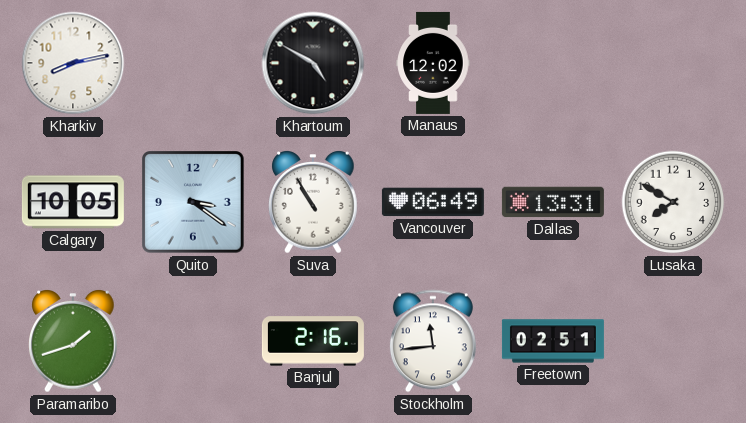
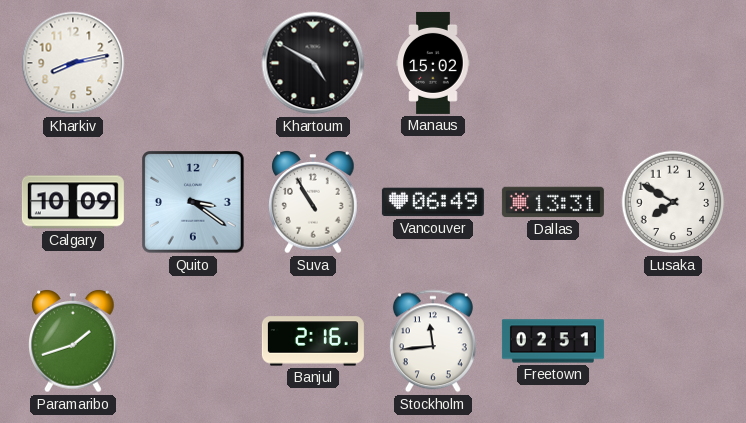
Manaus: 12:02 -> 15:02 (433, 63)
Calgary: 10:05 -> 10:09 (73, 202)
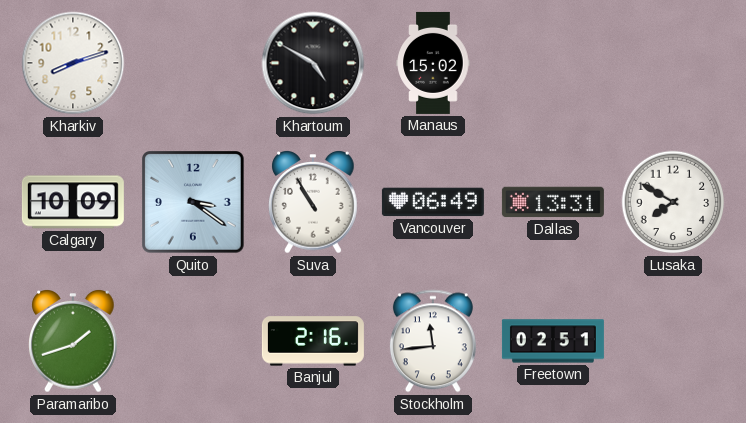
Kharkiv: 8:13 -> 8:12 (73, 63)
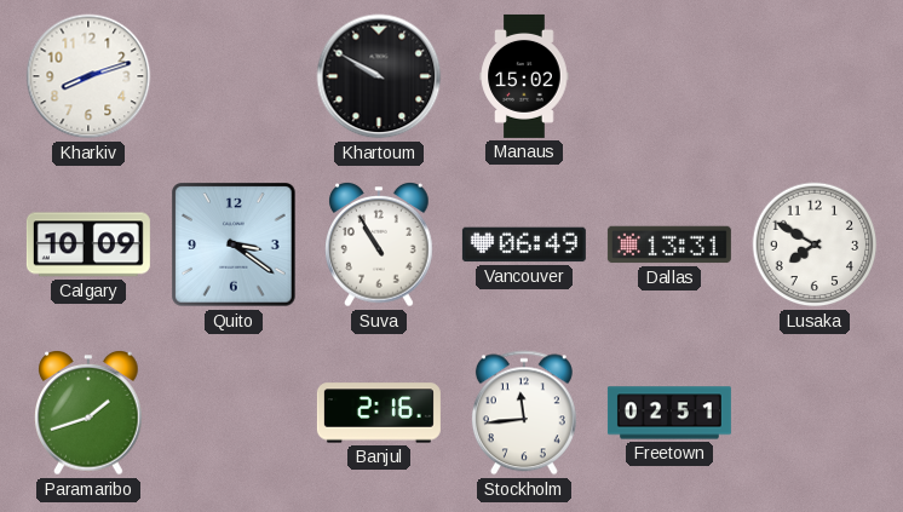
Khartoum: 4:50 -> 9:50 (379, 76)
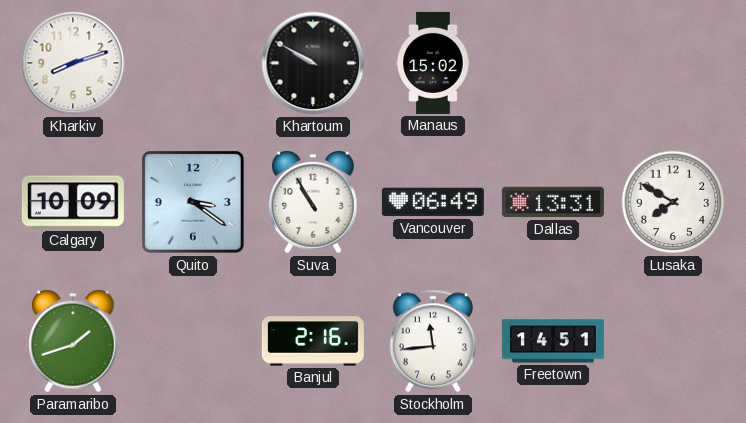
Freetown: 02:51 -> 14:51 (553, 341)
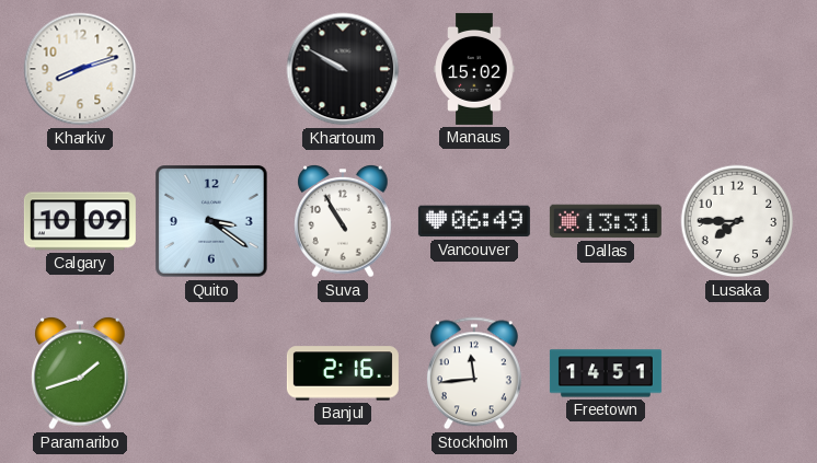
Lusaka: 7:50 -> 7:45 (737, 221)
